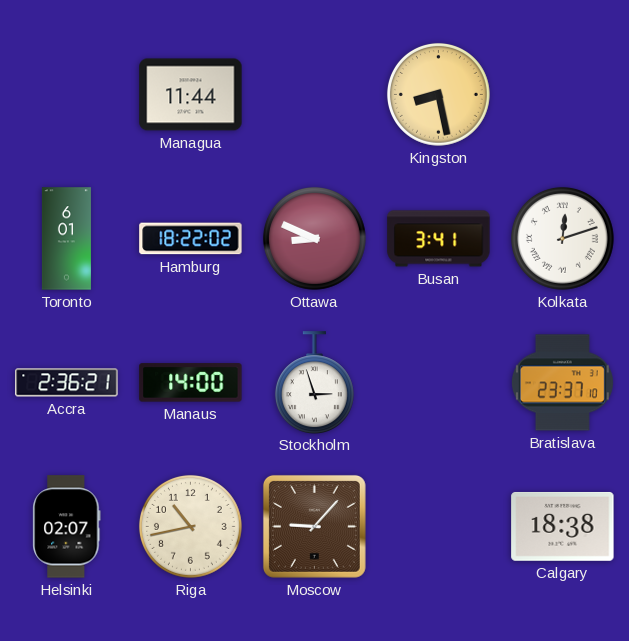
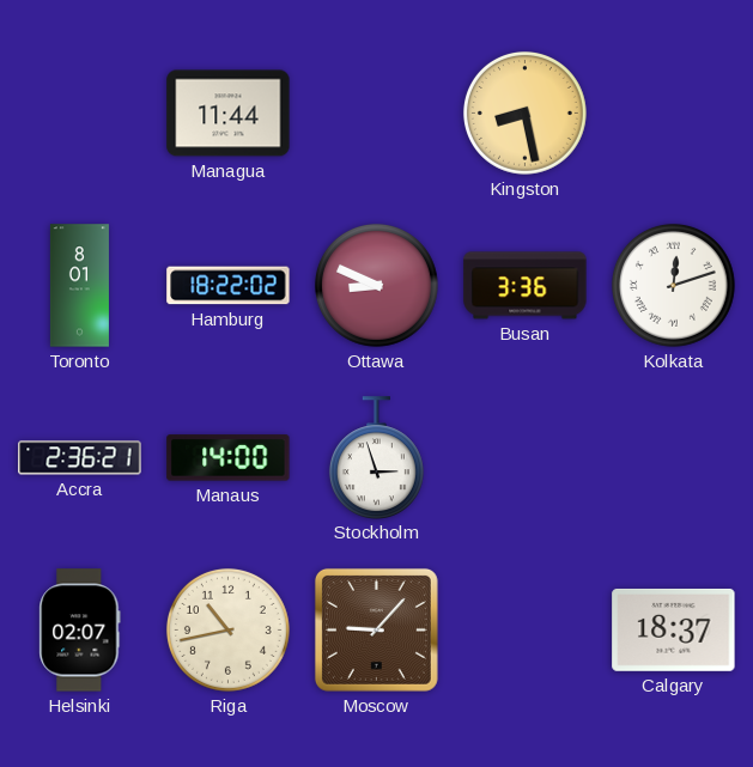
Toronto: 6:01 -> 8:01 (79, 286)
Busan: 3:41 -> 3:36 (526, 286)
Bratislava: 23:37 -> none (562, 383)
Calgary: 18:38 -> 18:37 (674, 629)
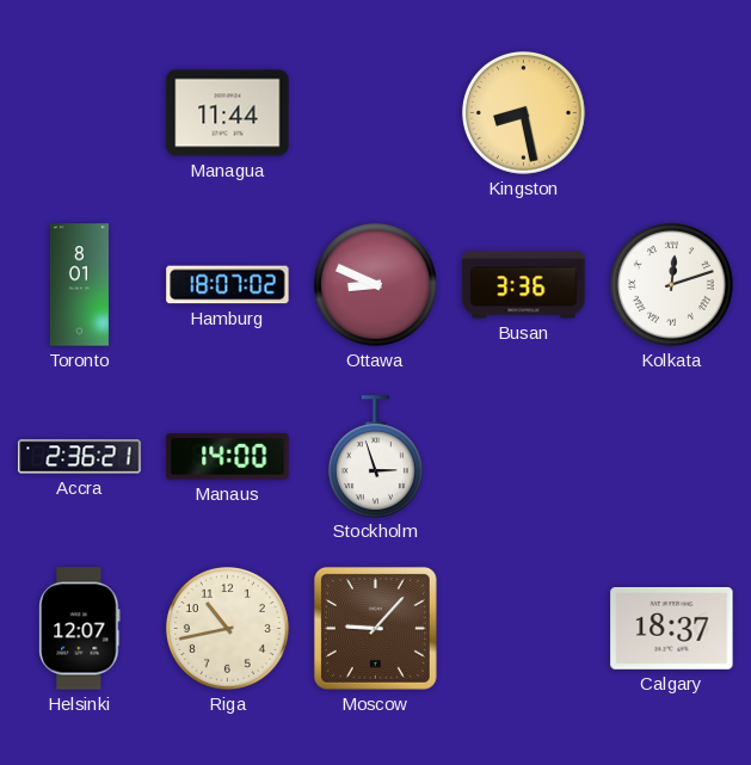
Hamburg: 18:22 -> 18:07 (228, 285)
Helsinki: 02:07 -> 12:07 (80, 629)
